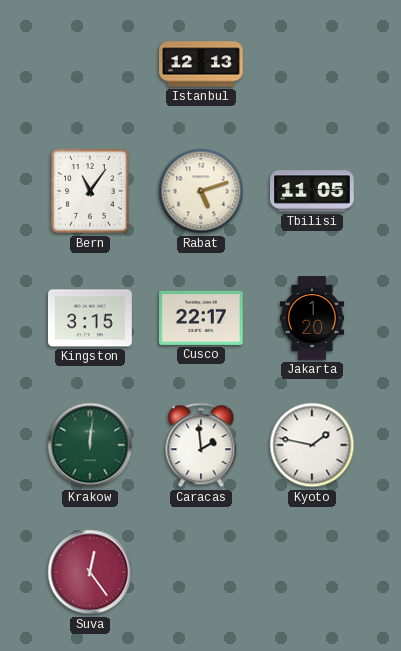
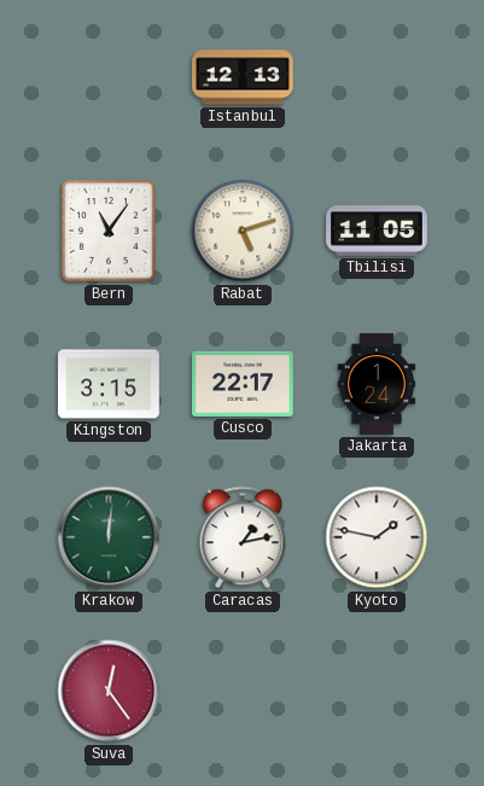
Jakarta: 1:20 -> 1:24 (377, 384)
Caracas: 1:59 -> 1:13 (243, 537)
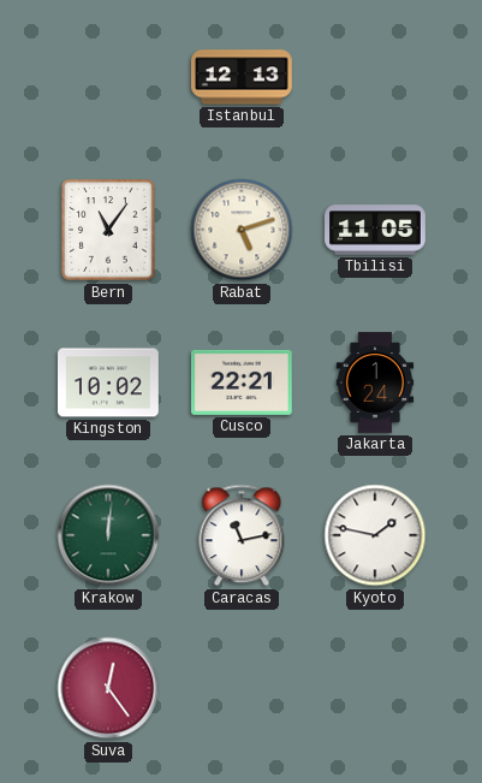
Kingston: 3:15 -> 10:02 (109, 382)
Cusco: 22:17 -> 22:21 (243, 382)
Caracas: 1:13 -> 11:13 (242, 535)
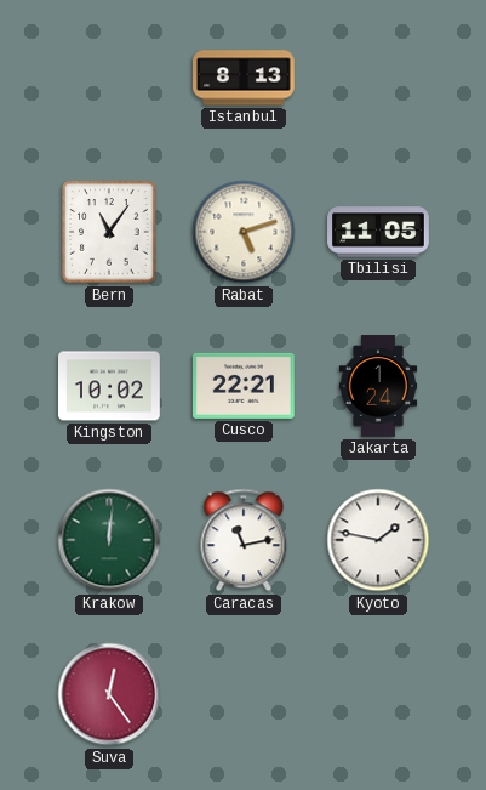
Istanbul: 12:13 -> 8:13 (244, 78)
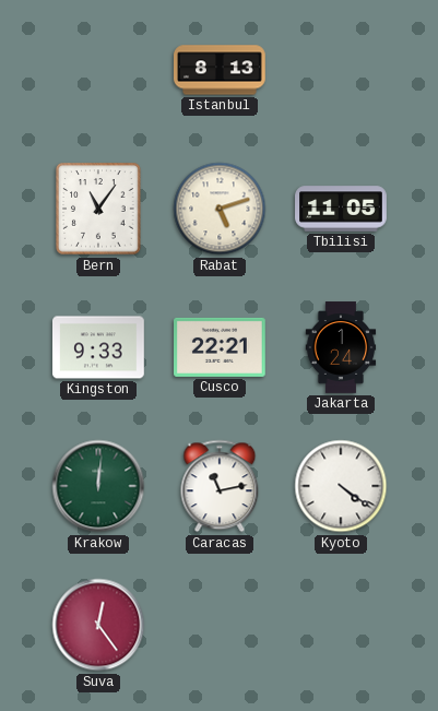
Kingston: 10:02 -> 9:33 (99, 347)
Kyoto: 1:47 -> 4:21 (341, 486)
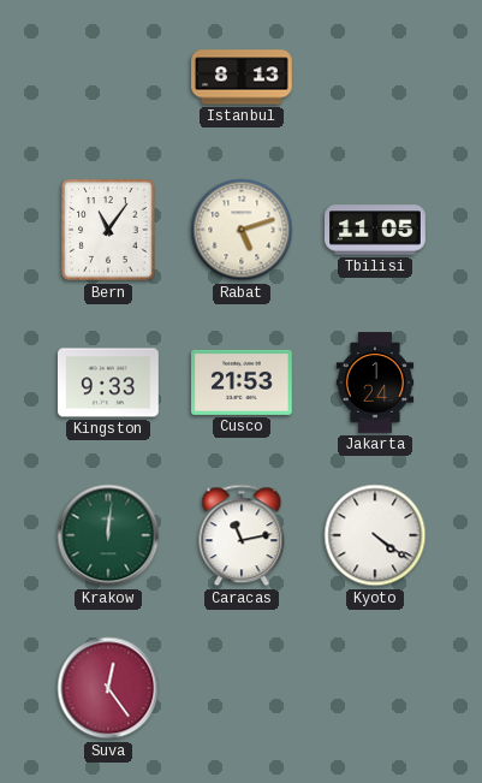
Cusco: 22:21 -> 21:53 (243, 382)
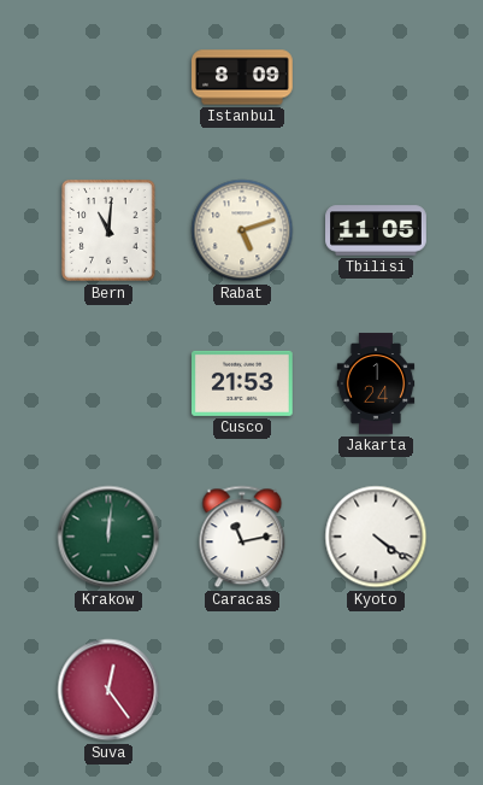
Istanbul: 8:13 -> 8:09 (242, 77)
Bern: 11:06 -> 11:01 (108, 230)
Kingston: 9:33 -> none (109, 382)
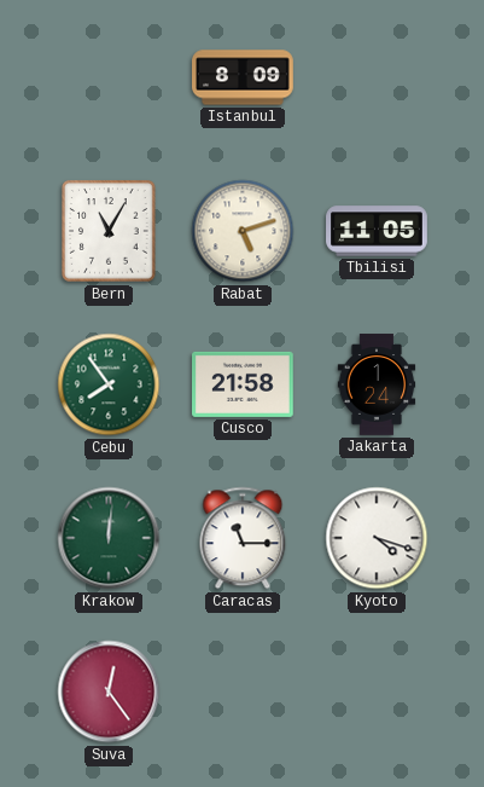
Bern: 11:01 -> 11:05 (109, 231)
Cebu: none -> 7:54 (109, 384)
Cusco: 21:53 -> 21:58 (244, 384)
Caracas: 11:13 -> 11:15 (243, 538)
Kyoto: 4:21 -> 4:18 (377, 538)
